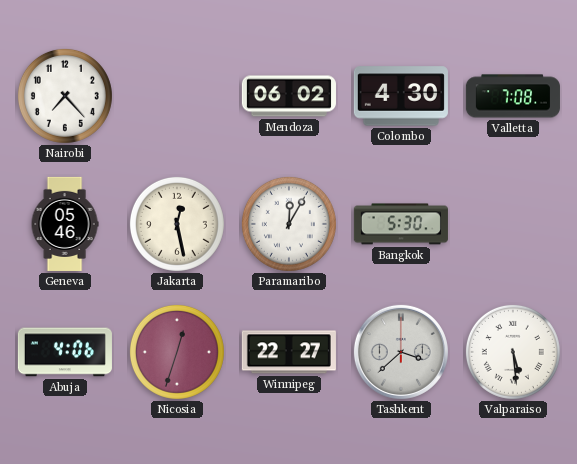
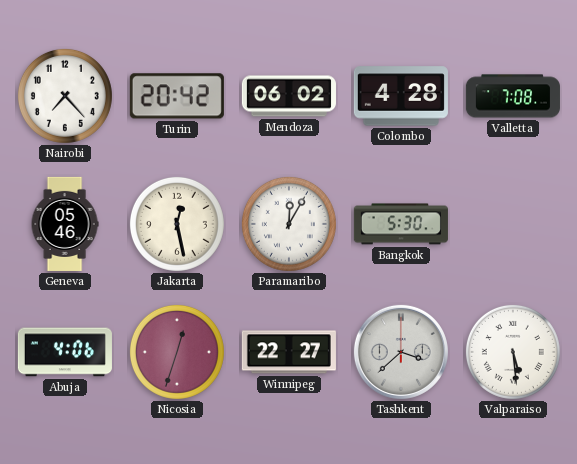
Turin: none -> 20:42 (177, 96)
Colombo: 4:30 -> 4:28 (401, 96)
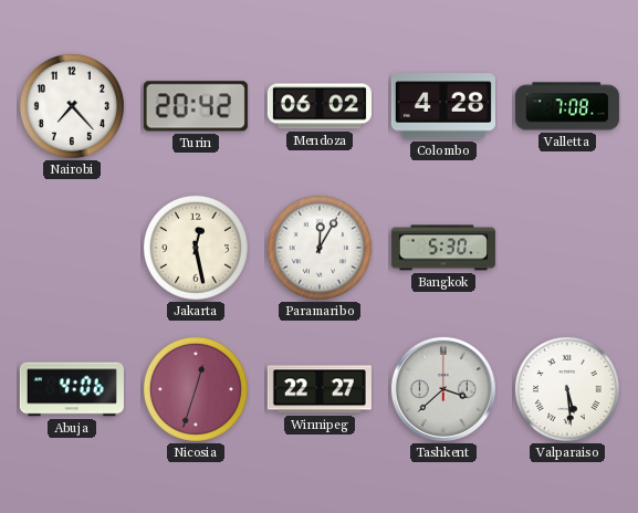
Geneva: 05:46 -> none (65, 224)
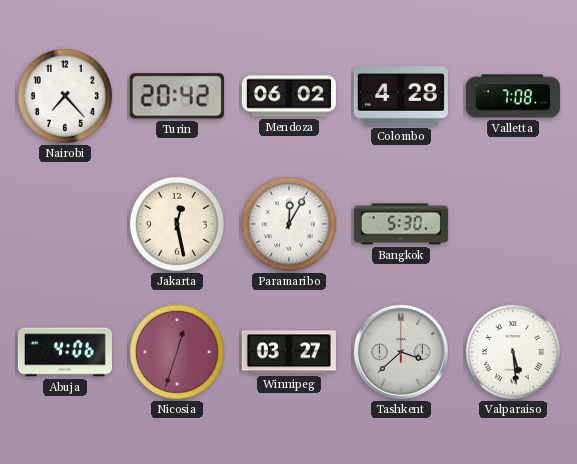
Winnipeg: 22:27 -> 03:27 (289, 352)
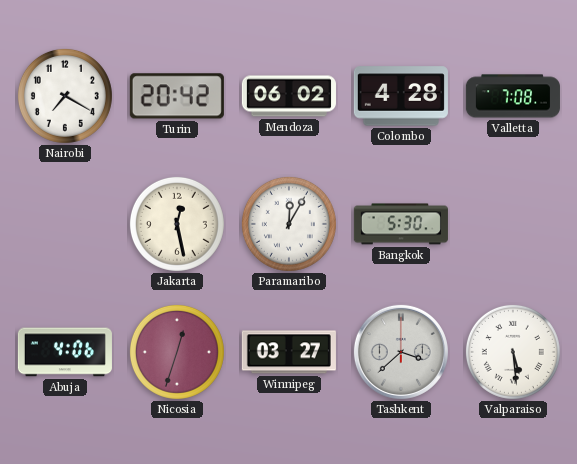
Nairobi: 7:23 -> 7:20 (65, 96)
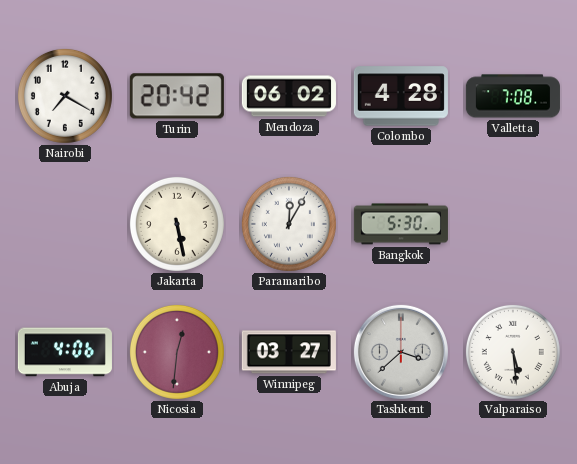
Jakarta: 12:28 -> 5:28 (177, 224)
Nicosia: 12:33 -> 12:31 (177, 352)
